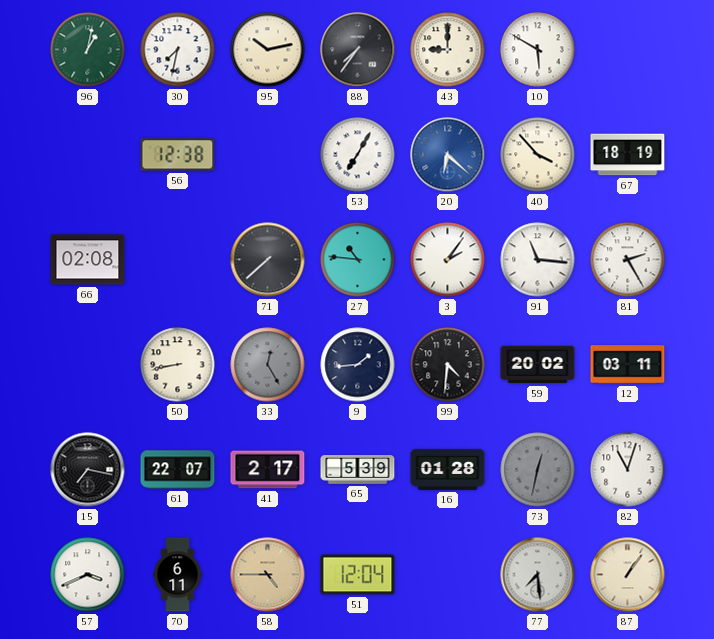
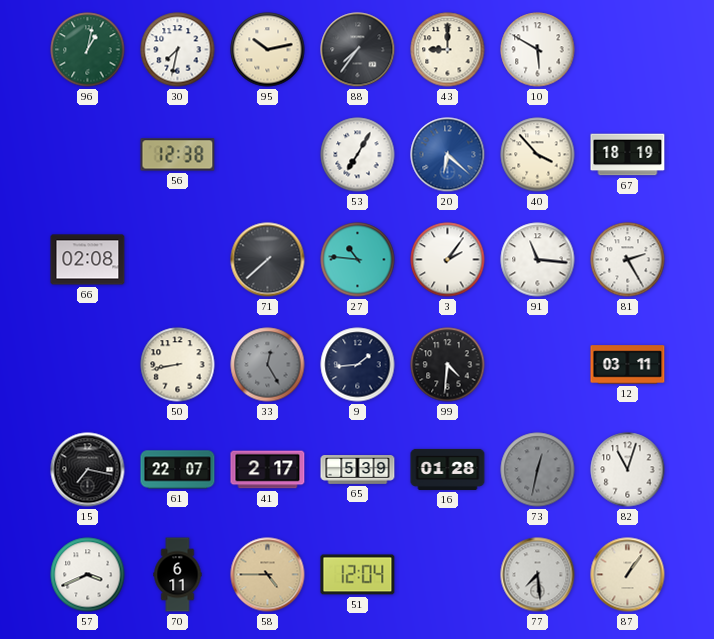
59: 20:02 -> none (538, 365)
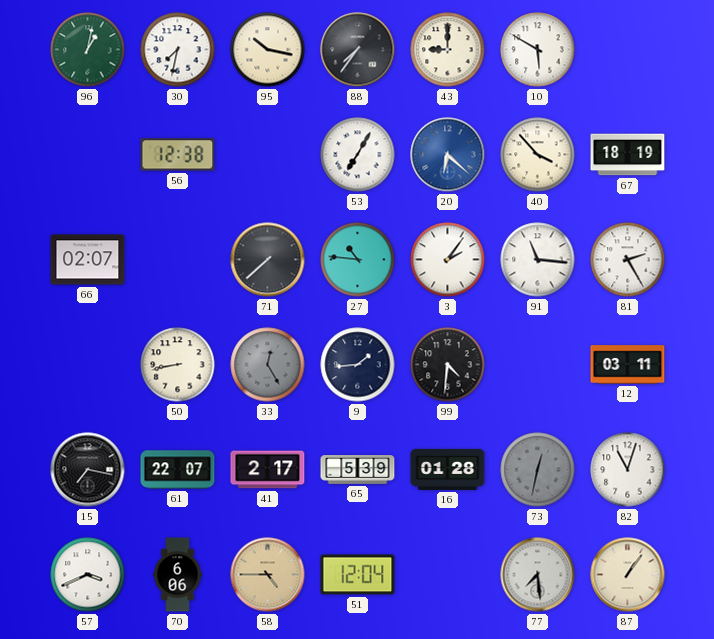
95: 10:13 -> 10:17 (268, 50)
66: 02:08 -> 02:07 (88, 260)
70: 6:11 -> 6:06 (178, 575)
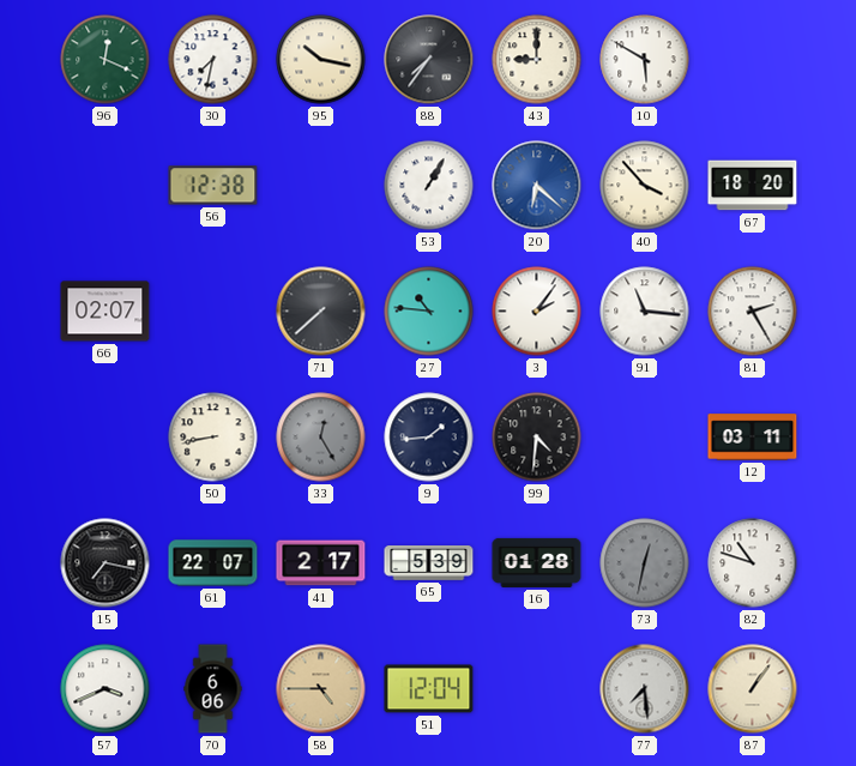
96: 1:02 -> 12:19 (106, 60)
53: 7:05 -> 1:05 (429, 186)
67: 18:19 -> 18:20 (753, 186)
82: 11:03 -> 10:48 (753, 563)
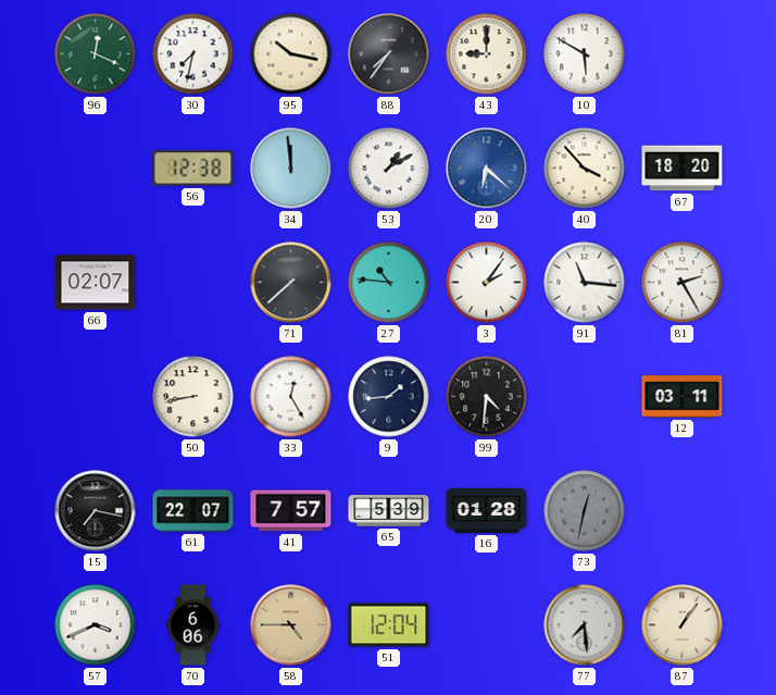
34: none -> 11:59 (291, 169)
53: 1:05 -> 1:10 (389, 169)
33 dial: grey -> white (291, 397)
41: 2:17 -> 7:57 (291, 511)
82: 10:48 -> none (753, 563)
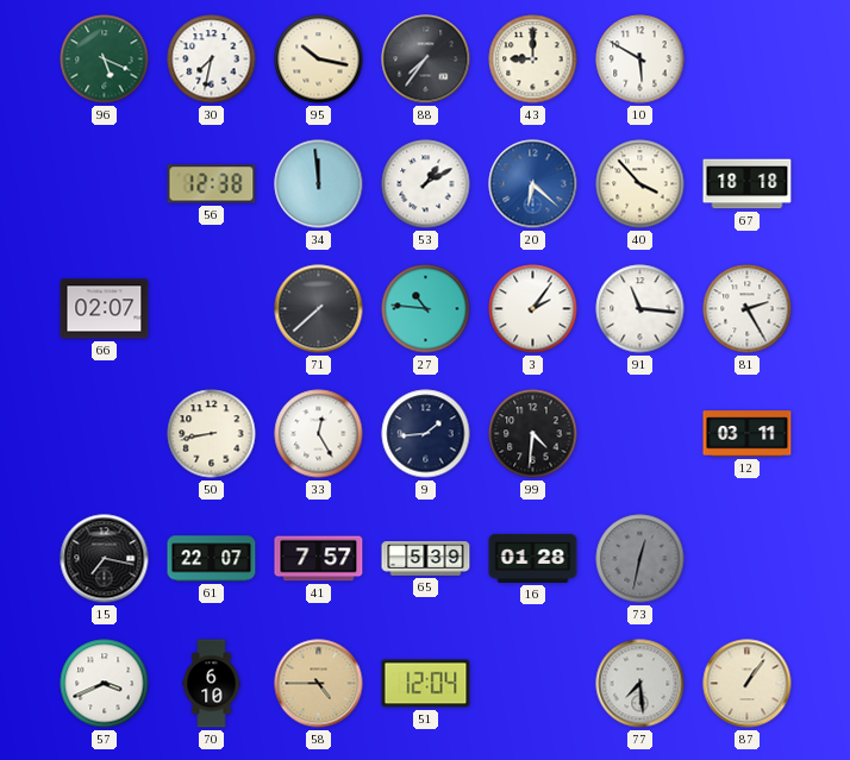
96: 12:19 -> 5:19 (105, 59)
67: 18:20 -> 18:18 (748, 184)
70: 6:06 -> 6:10 (212, 684)
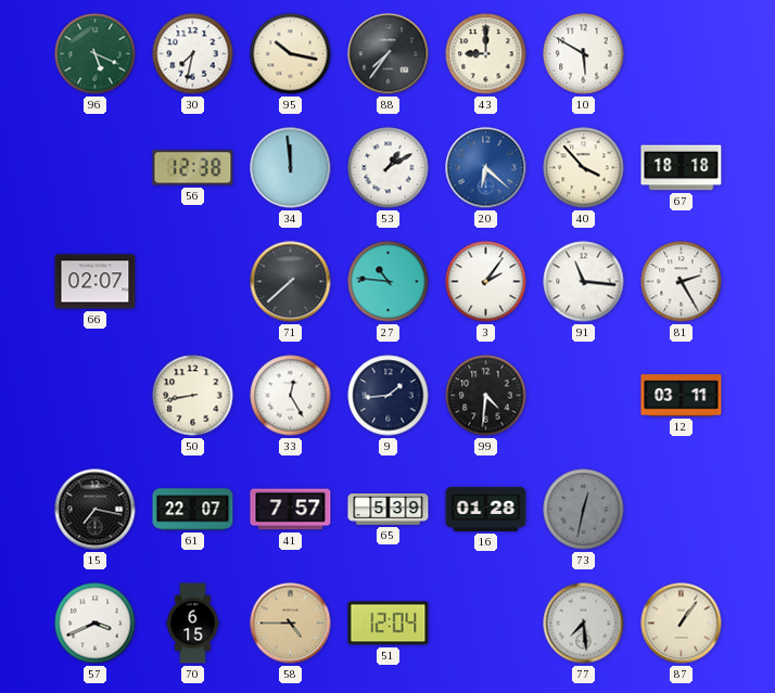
70: 6:10 -> 6:15 (193, 624)
